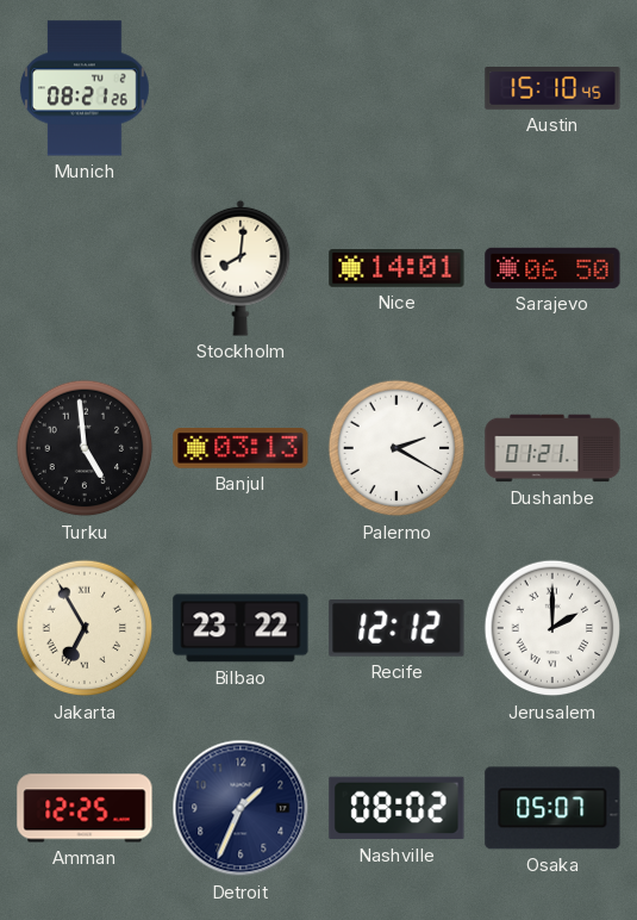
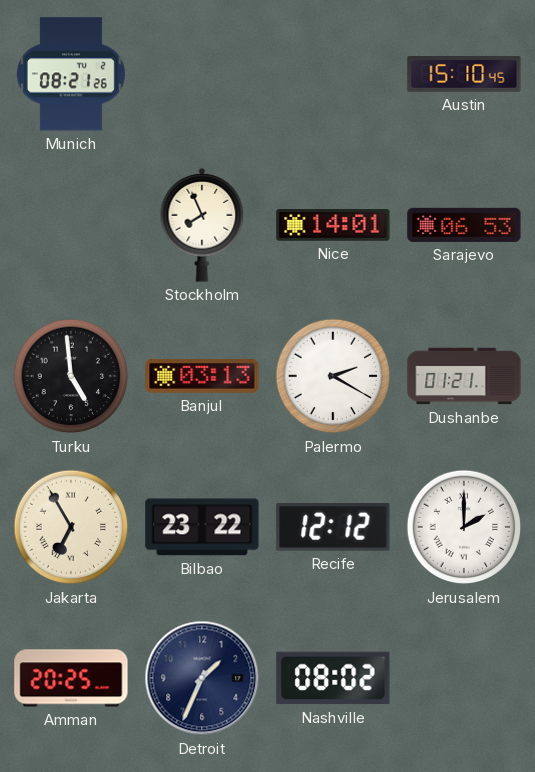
Stockholm: 8:01 -> 7:56 (202, 225)
Sarajevo: 06:50 -> 06:53 (464, 225)
Amman: 12:25 -> 20:25 (71, 678)
Osaka: 05:07 -> none (552, 808)
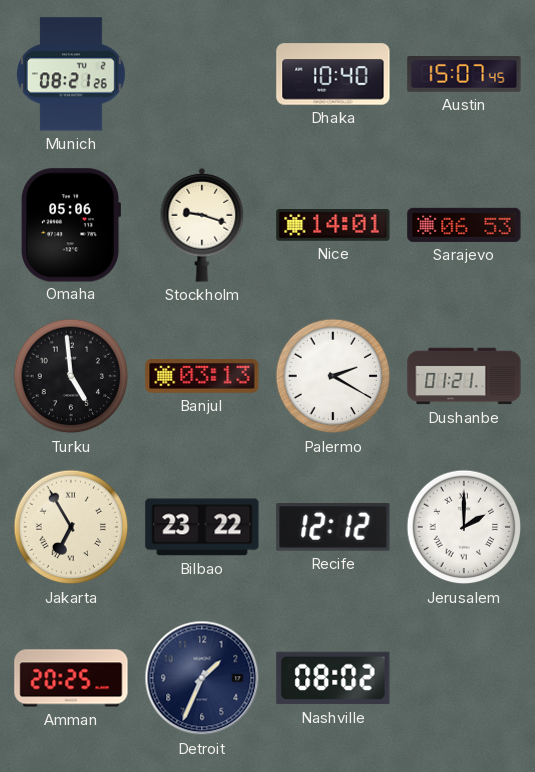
Dhaka: none -> 10:40 (333, 74)
Austin: 15:10 -> 15:07 (464, 75)
Omaha: none -> 05:06 (71, 225)
Stockholm: 7:56 -> 9:18 (202, 225)
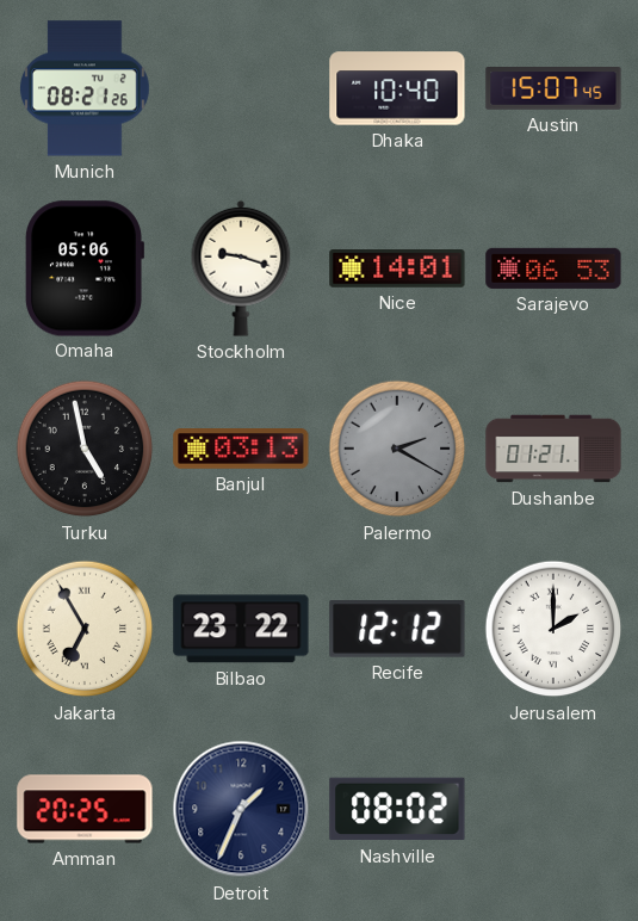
Turku: 4:59 -> 4:58 (85, 449)
Palermo dial: white -> grey (397, 449)
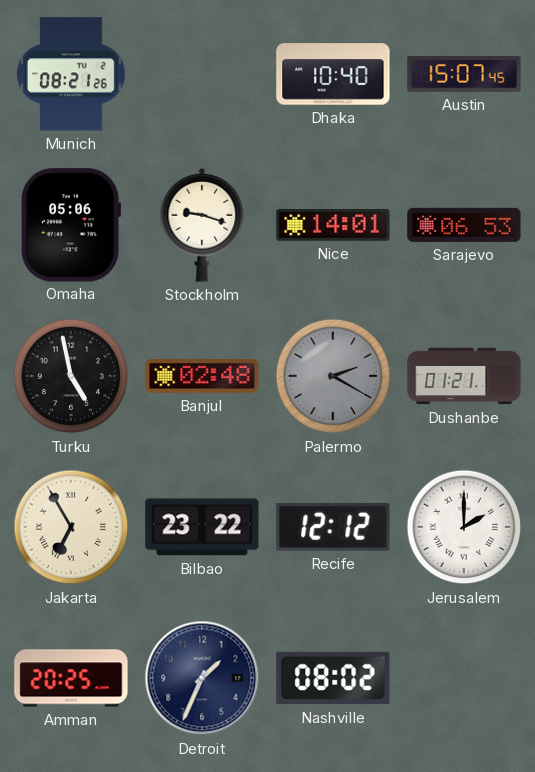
Banjul: 03:13 -> 02:48 (202, 376)
